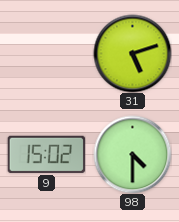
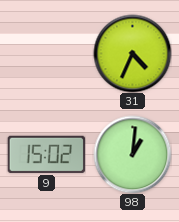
31: 5:12 -> 4:34 (132, 53)
98: 4:30 -> 1:01 (132, 154)
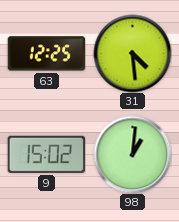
63: none -> 12:25 (46, 54)
31: 4:34 -> 4:29 (132, 53)
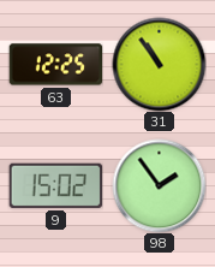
31: 4:29 -> 10:54 (159, 64)
98: 1:01 -> 1:54 (159, 185)
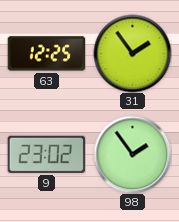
31: 10:54 -> 1:54 (132, 53)
9: 15:02 -> 23:02 (46, 154)
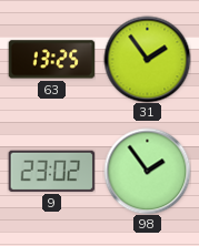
63: 12:25 -> 13:25 (51, 60)
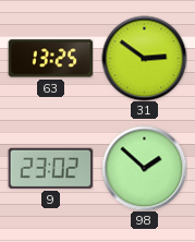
31: 1:54 -> 2:51 (144, 58)
98: 1:54 -> 1:52 (144, 168)
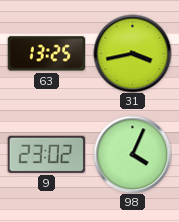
31: 2:51 -> 3:43 (132, 53)
98: 1:52 -> 4:04 (132, 154)
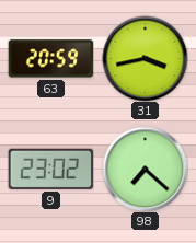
63: 13:25 -> 20:59 (50, 59)
98: 4:04 -> 7:22 (145, 169)
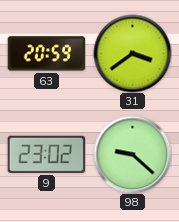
31: 3:43 -> 3:39 (132, 53)
98: 7:22 -> 9:22 (132, 154)
